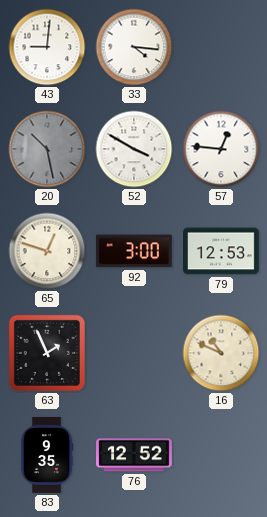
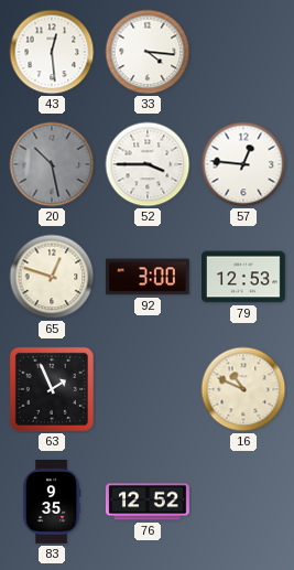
43: 9:01 -> 12:29 (52, 52)
52: 3:50 -> 3:45 (148, 164)
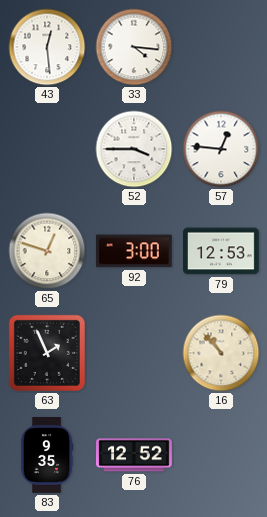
20: 10:28 -> none (52, 164)
16: 10:49 -> 10:53 (221, 353)
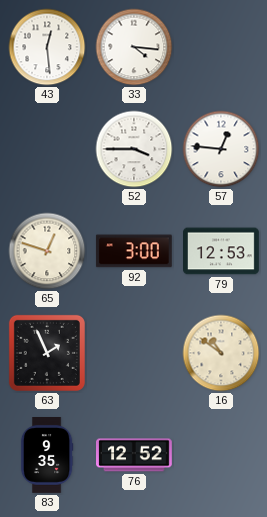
16: 10:53 -> 10:51 (221, 353)
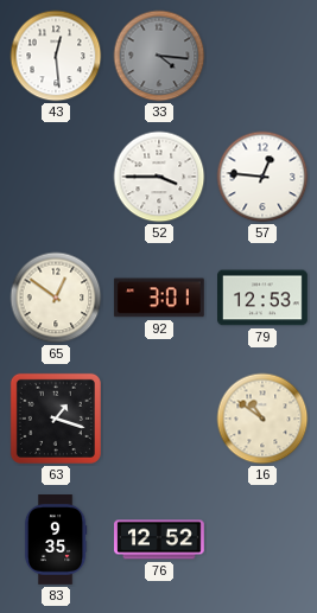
33 dial: white -> grey (159, 56)
65: 12:48 -> 12:51 (56, 298)
92: 3:00 -> 3:01 (159, 298)
63: 1:56 -> 1:18 (56, 419)
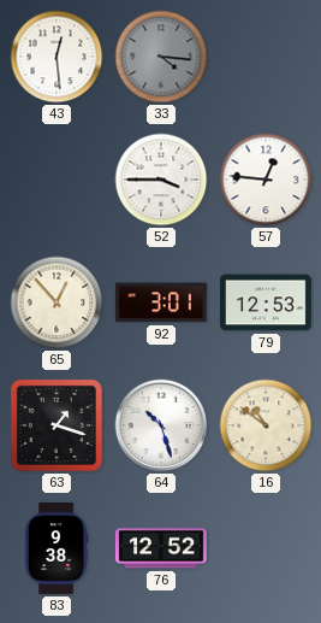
65: 12:51 -> 12:53 (57, 302)
64: none -> 10:27 (161, 425)
83: 9:35 -> 9:38 (57, 549)
